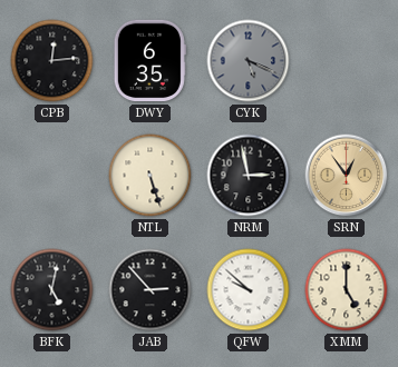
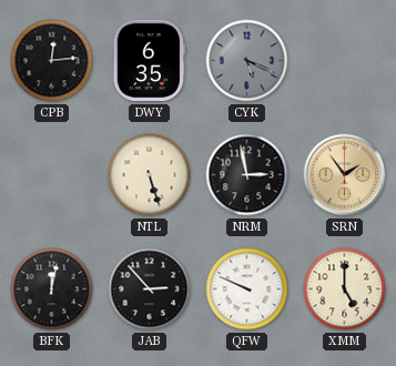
SRN: 12:54 -> 1:54 (345, 175)
BFK: 5:02 -> 12:02 (52, 289)
QFW: 9:52 -> 9:49 (247, 289)
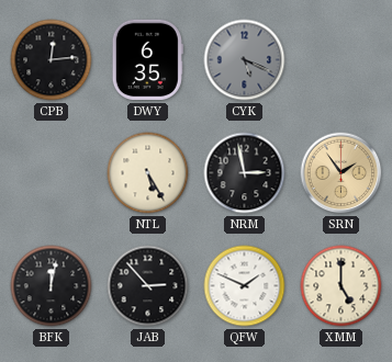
NTL: 5:27 -> 5:25 (148, 173)
QFW: 9:49 -> 1:49 (245, 286)
